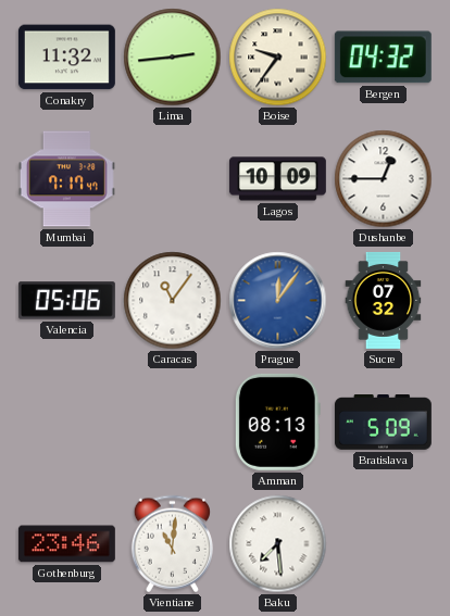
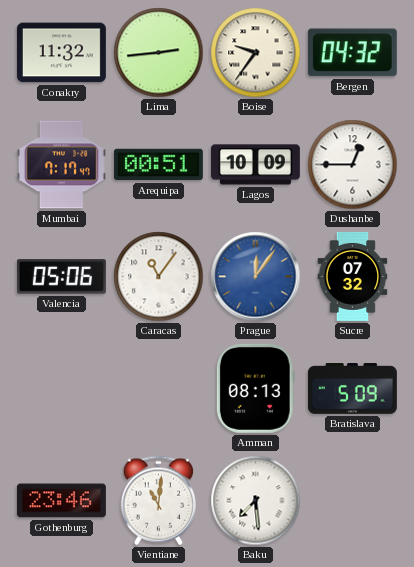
Arequipa: none -> 00:51 (158, 165)
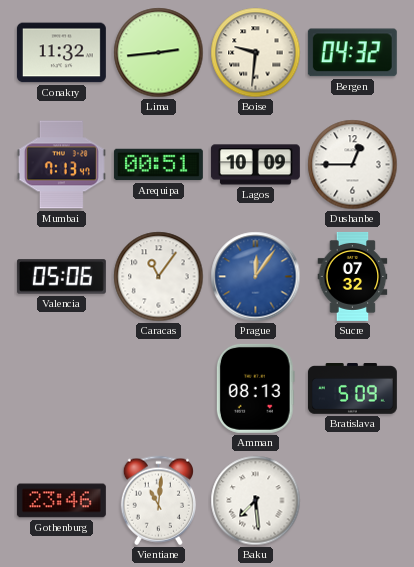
Boise: 9:36 -> 9:31 (256, 53)
Mumbai: 7:17 -> 7:13 (61, 165)
